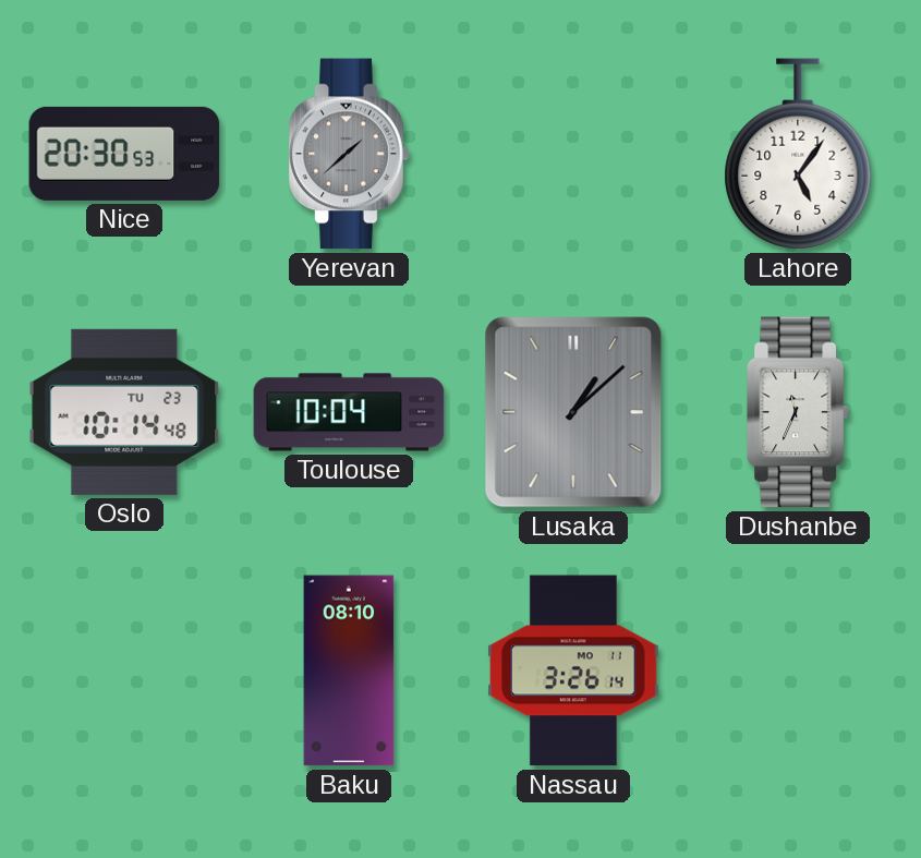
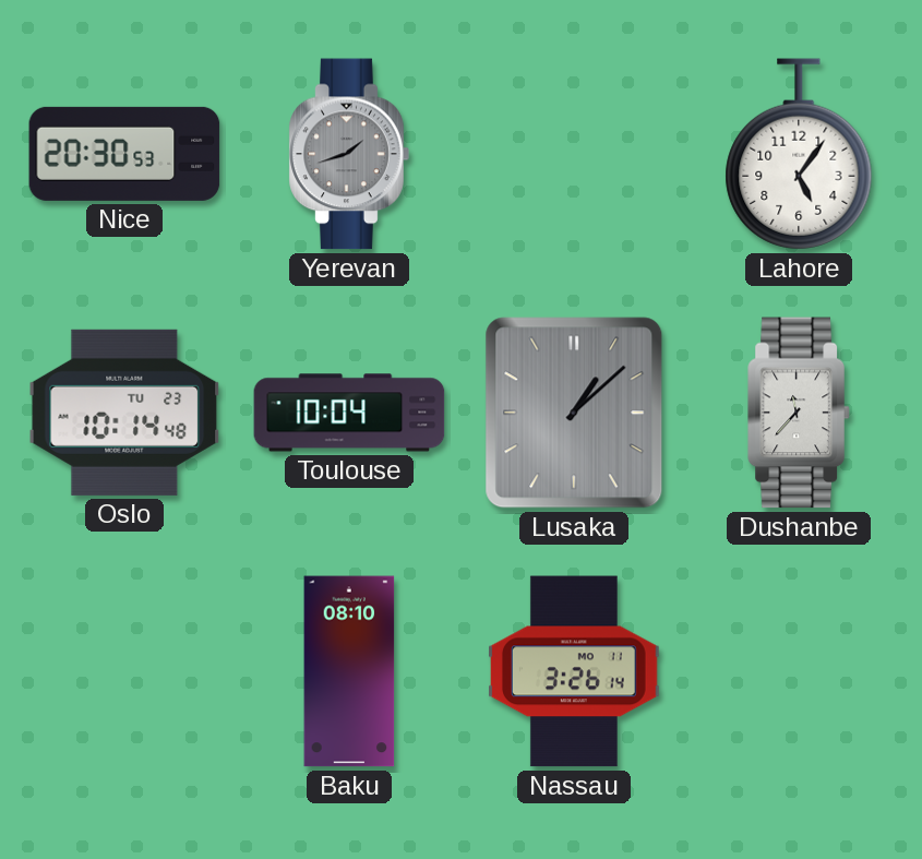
Yerevan: 1:38 -> 1:42 (349, 154)
Dushanbe: 11:34 -> 11:37 (799, 413)
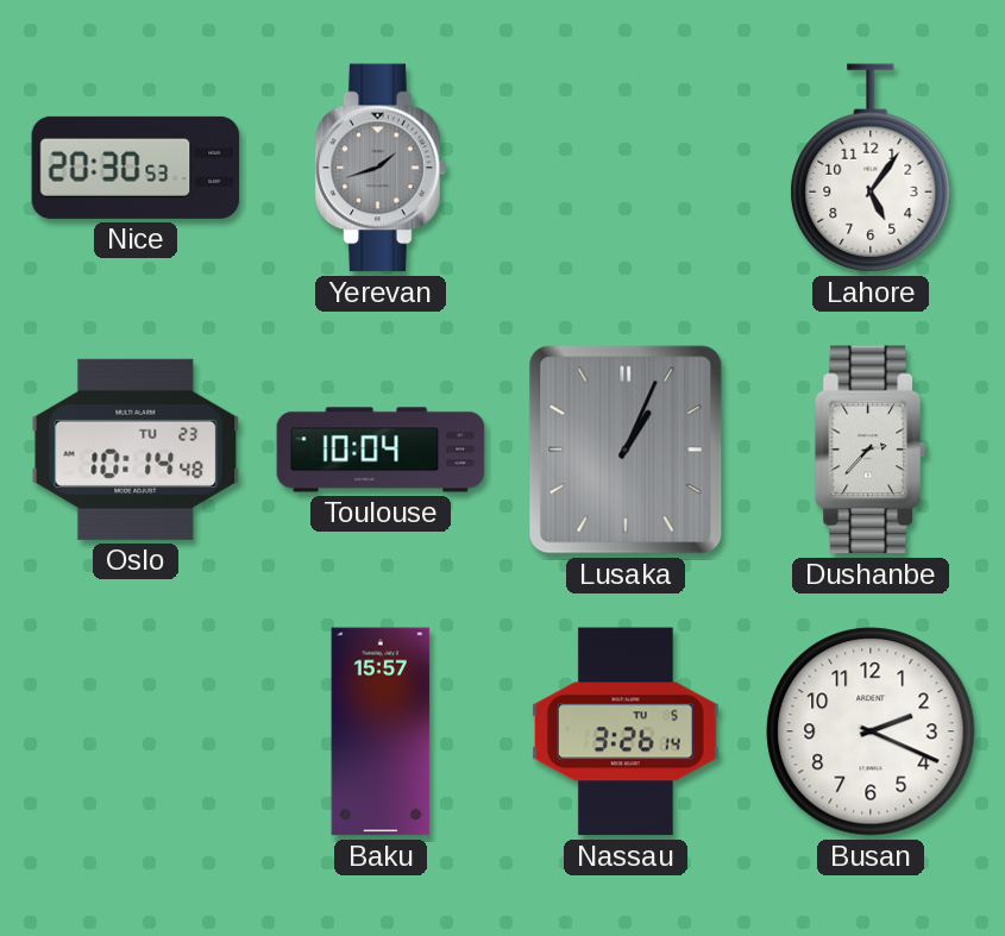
Lusaka: 1:08 -> 1:04 (626, 450)
Dushanbe: 11:37 -> 2:37 (871, 450)
Baku: 08:10 -> 15:57 (381, 731)
Nassau date: MO 11 -> TU 5 (627, 731)
Busan: none -> 2:19 (871, 731)
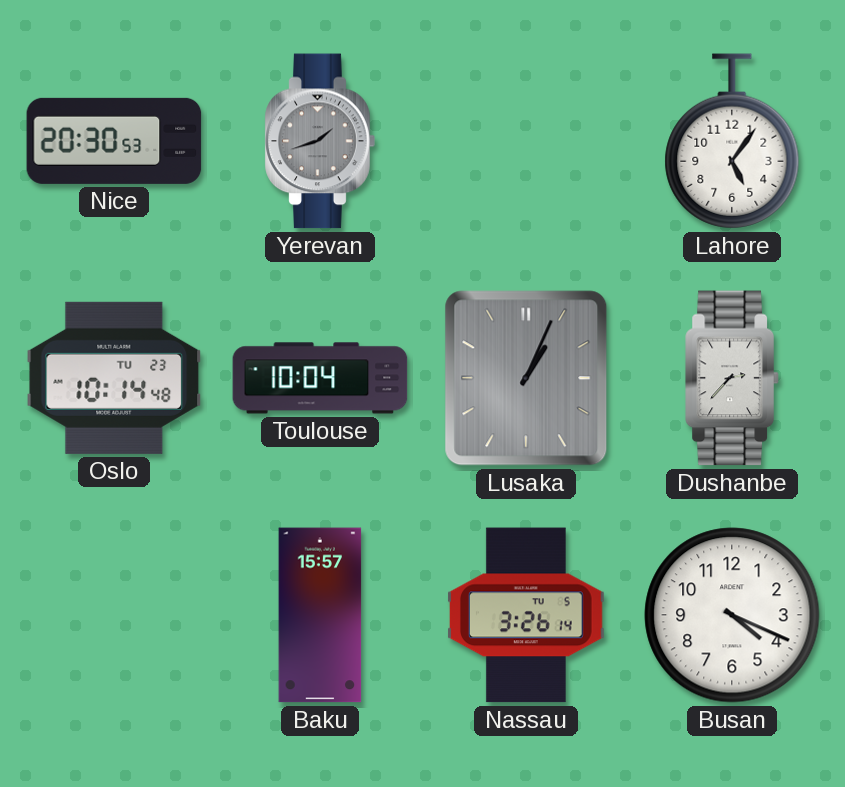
Busan: 2:19 -> 4:19 (732, 615)
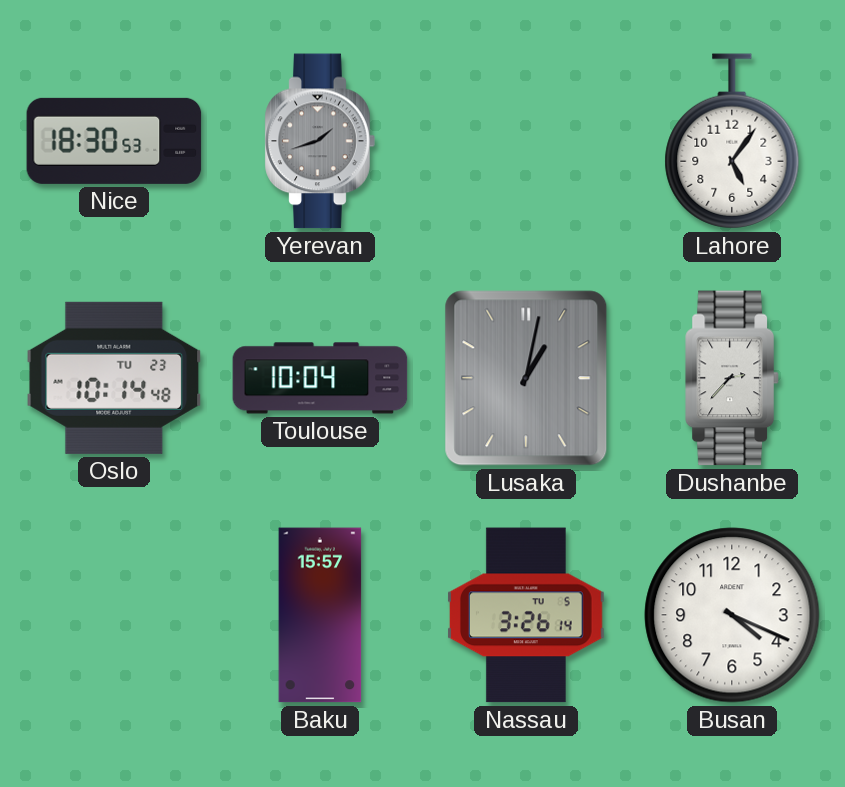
Nice: 20:30 -> 18:30 (114, 141)
Lusaka: 1:04 -> 1:02 (526, 378)
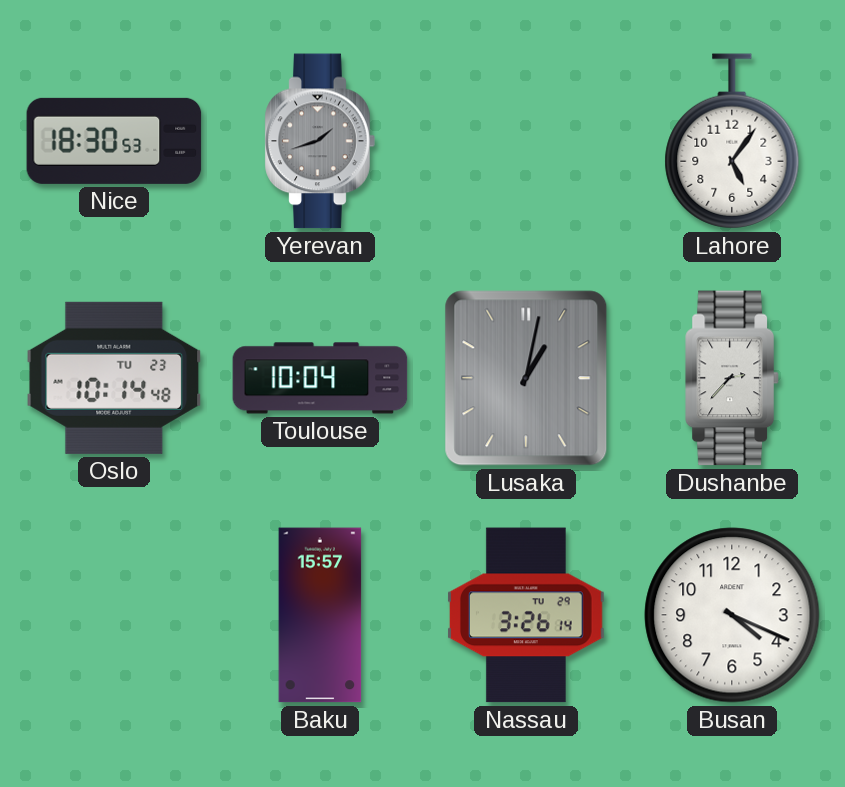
Nassau date: TU 5 -> TU 29 (527, 615)
